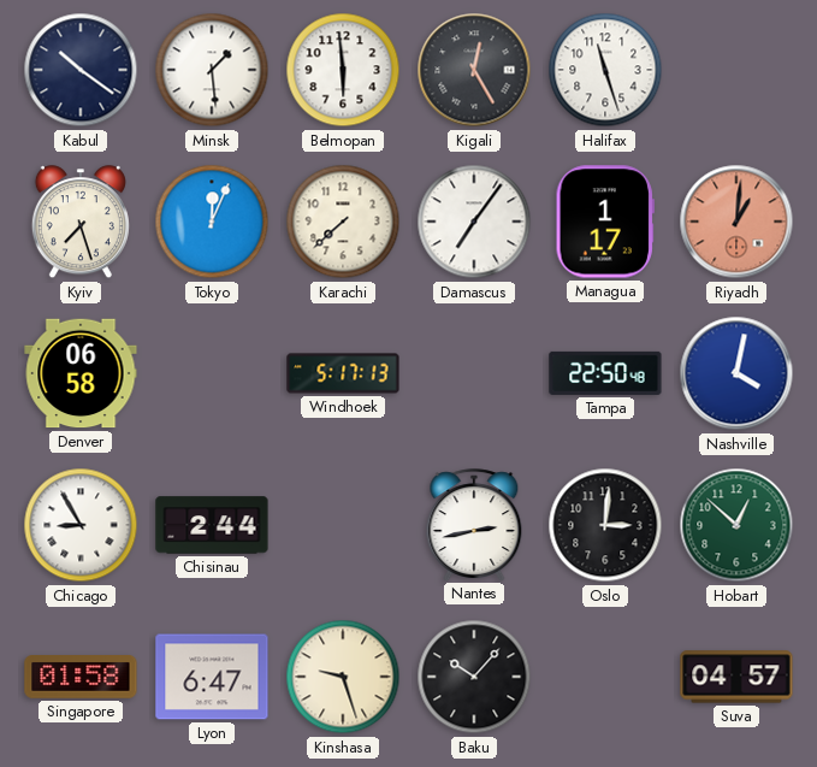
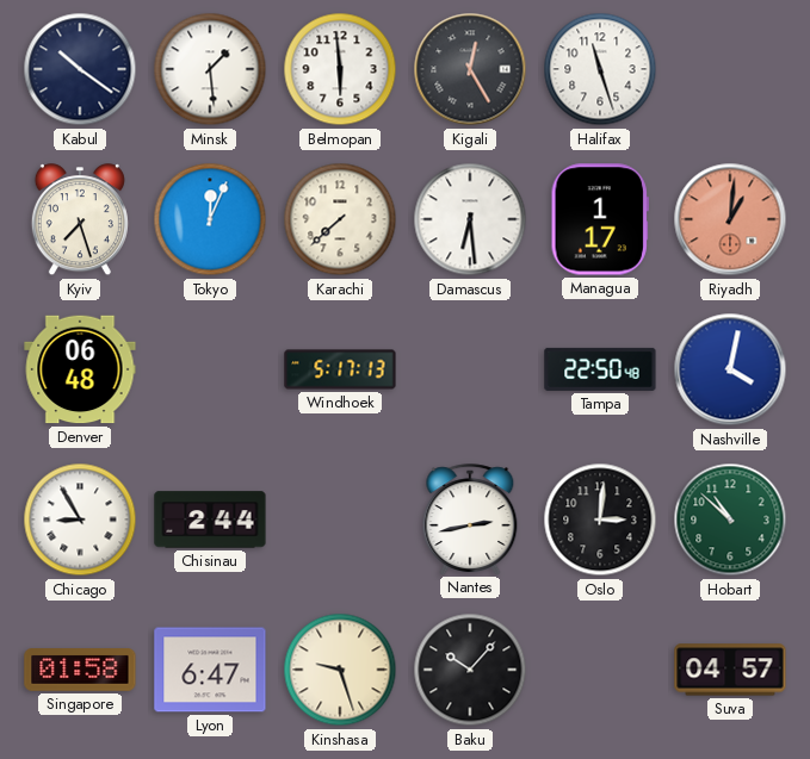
Damascus: 7:06 -> 6:29 (470, 219)
Denver: 06:58 -> 06:48 (80, 369)
Hobart: 12:52 -> 10:52 (730, 520)
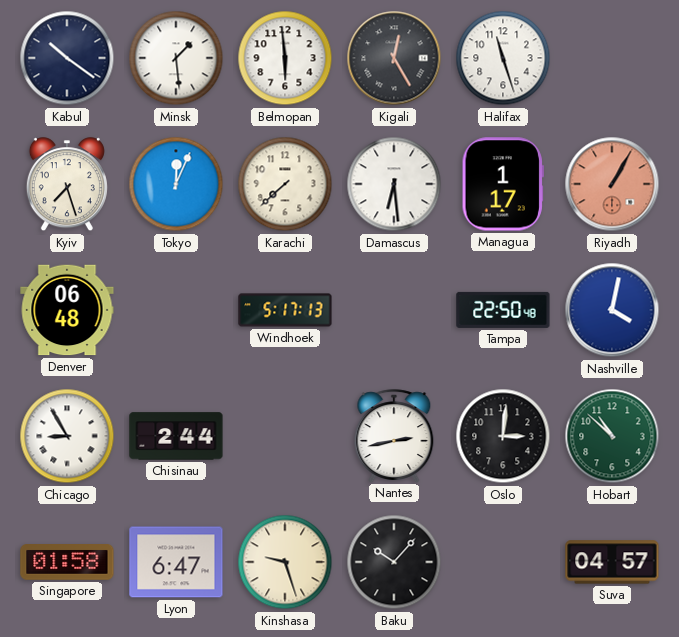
Riyadh: 1:01 -> 1:05 (612, 184)
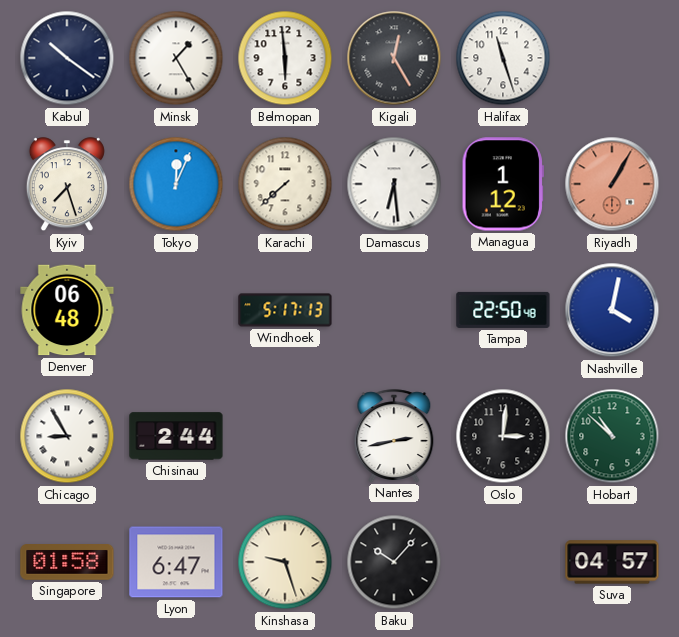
Minsk: 1:29 -> 1:25 (176, 58)
Managua: 1:17 -> 1:12 (503, 184)
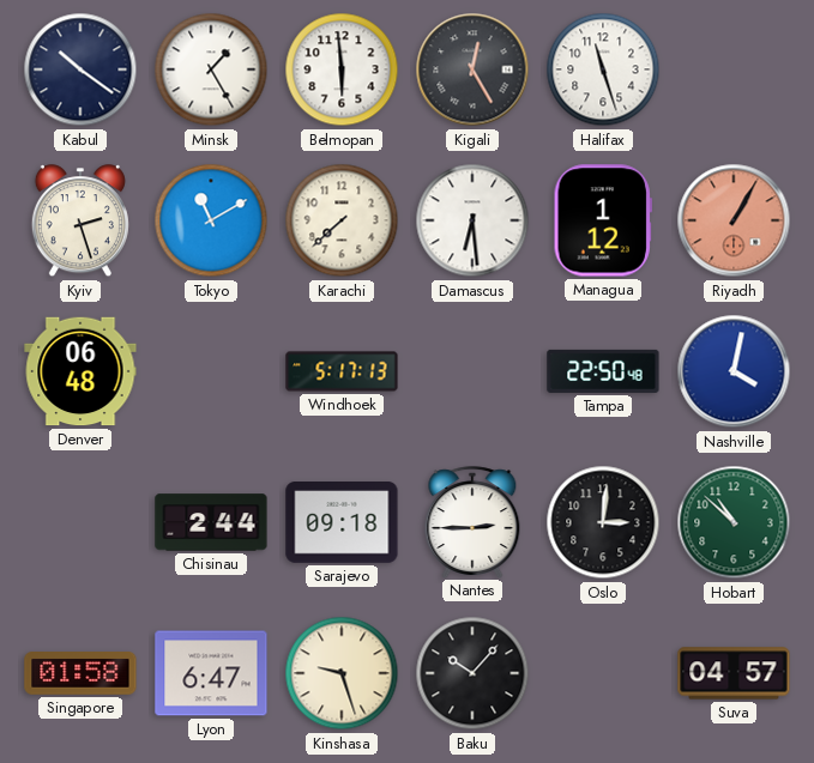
Kyiv: 7:27 -> 2:27 (80, 222)
Tokyo: 12:04 -> 11:10 (211, 220)
Chicago: 8:55 -> none (67, 436)
Sarajevo: none -> 09:18 (342, 522)
Nantes: 2:43 -> 2:45 (472, 522)
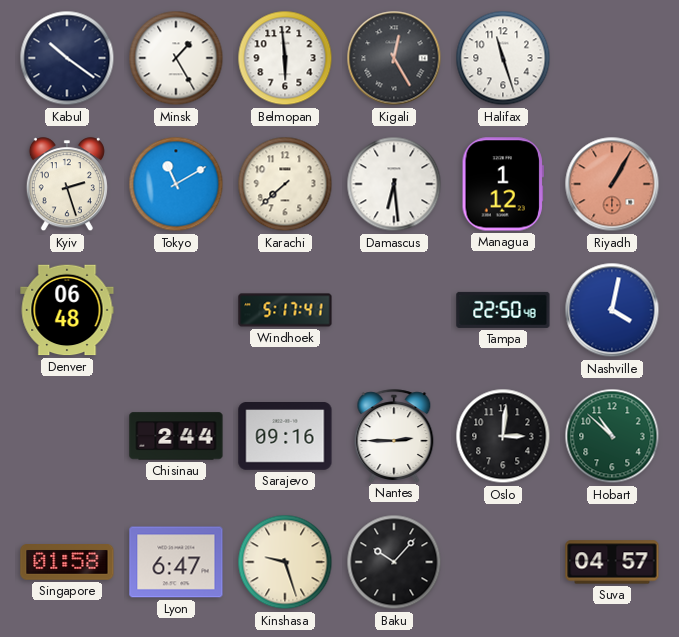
Windhoek: 5:17:13 -> 5:17:41 (285, 310)
Sarajevo: 09:18 -> 09:16 (285, 436)
